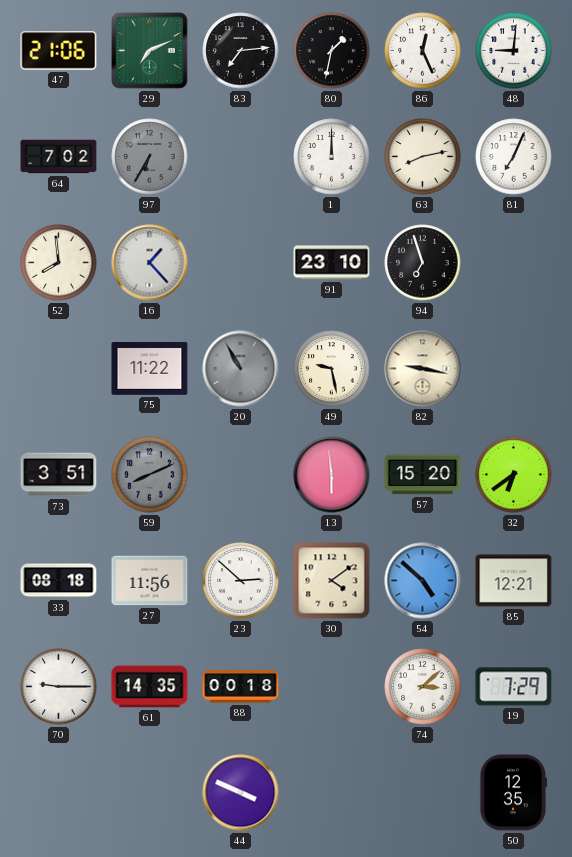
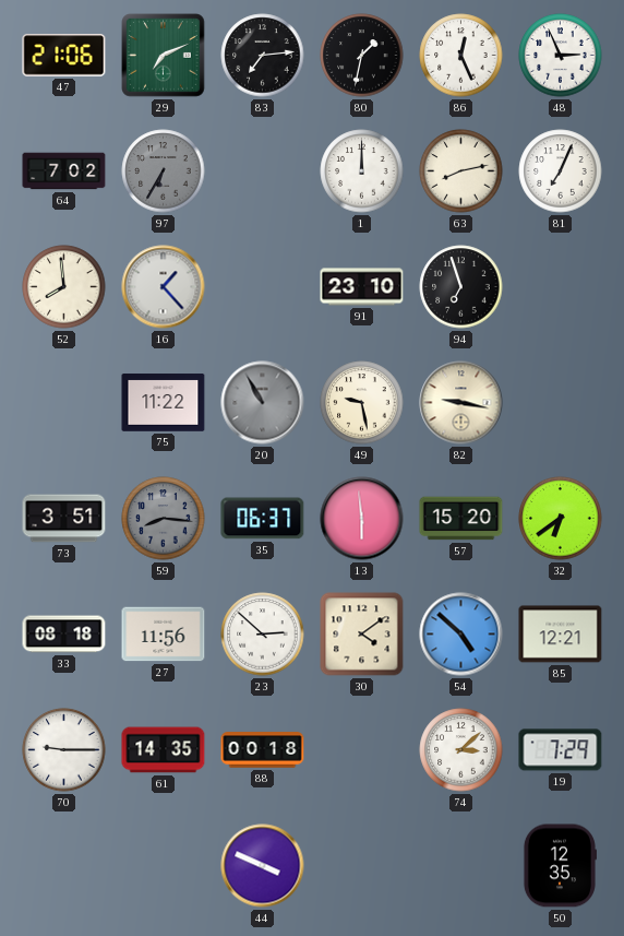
48: 9:01 -> 2:56 (561, 56)
59: 8:11 -> 8:16 (164, 519)
35: none -> 06:37 (263, 519)
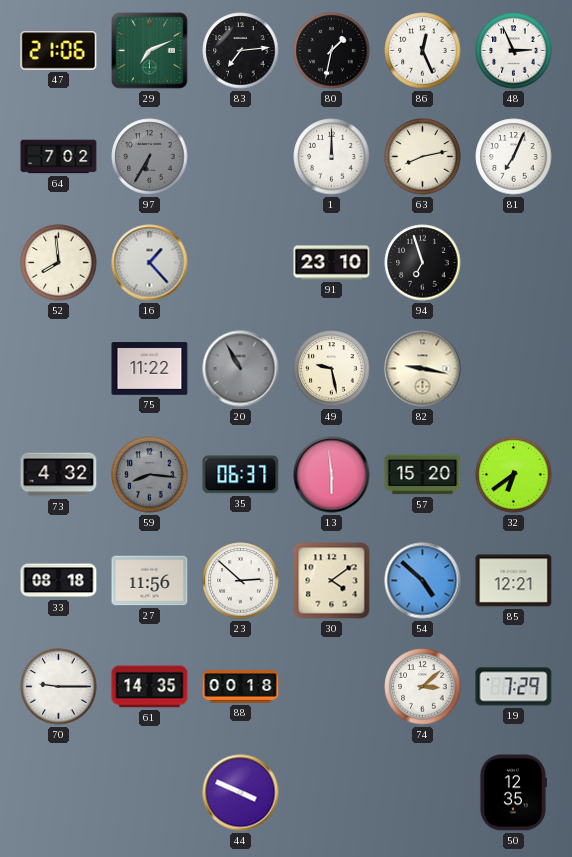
73: 3:51 -> 4:32 (59, 475)
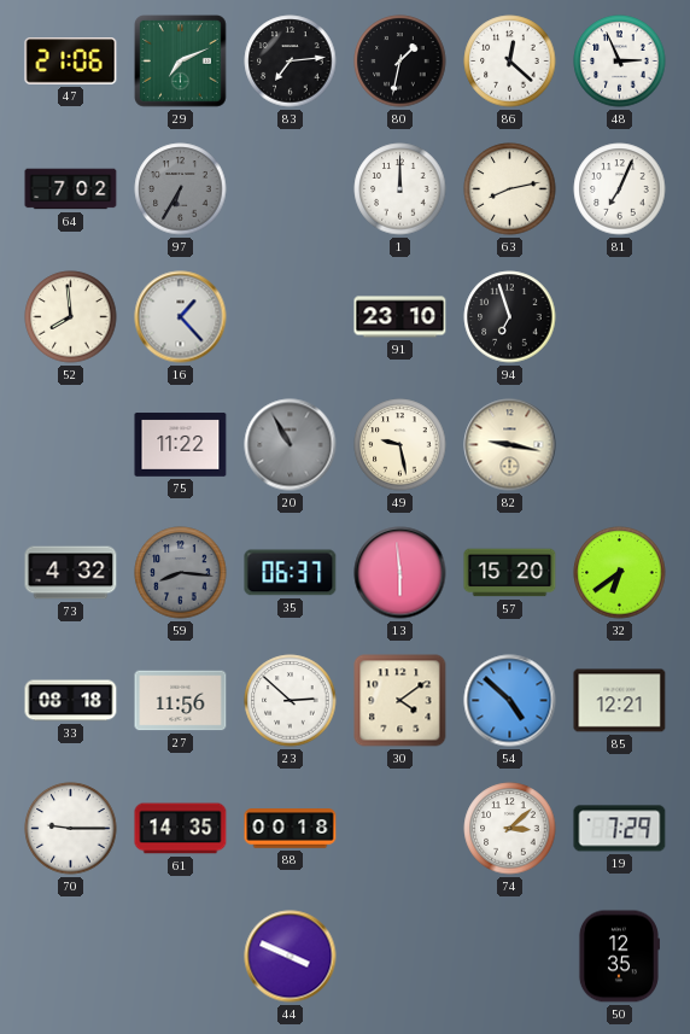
86: 12:26 -> 12:22 (510, 62)
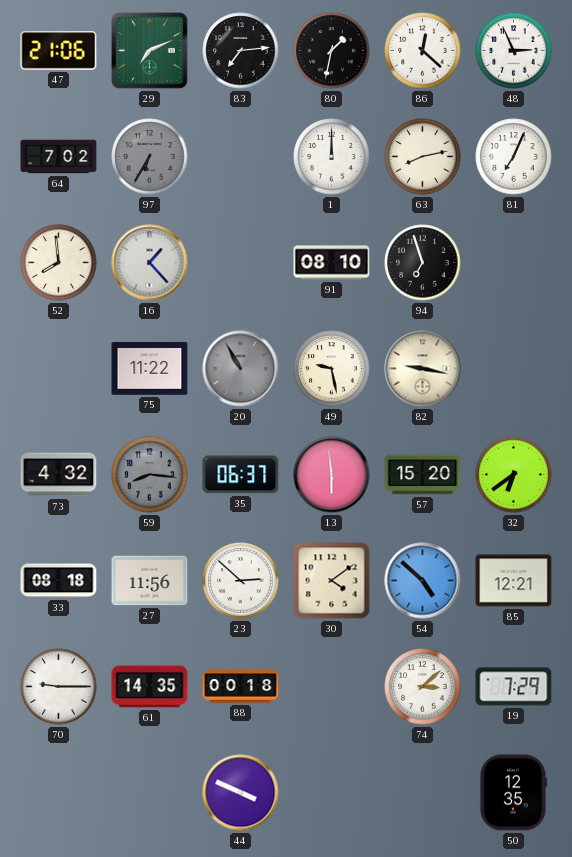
91: 23:10 -> 08:10 (332, 263)
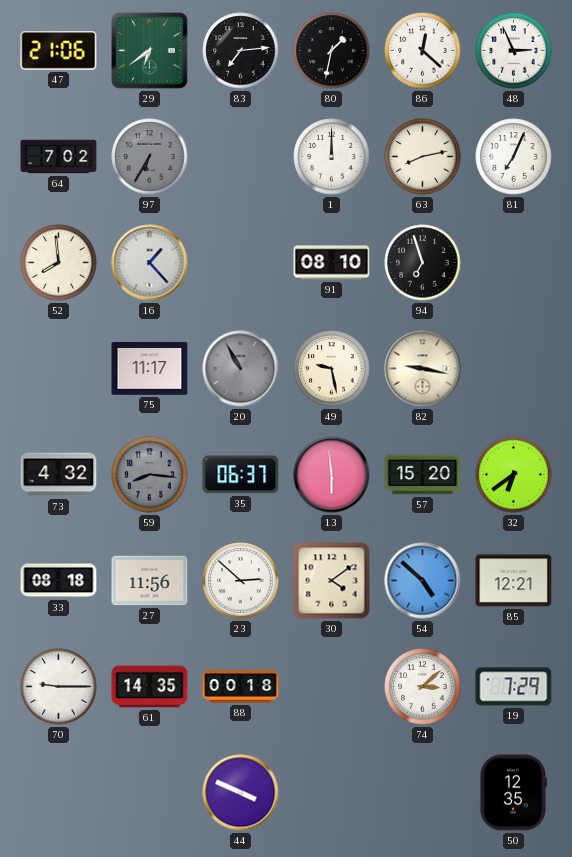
29: 7:11 -> 6:39 (150, 51)
75: 11:22 -> 11:17 (150, 369)
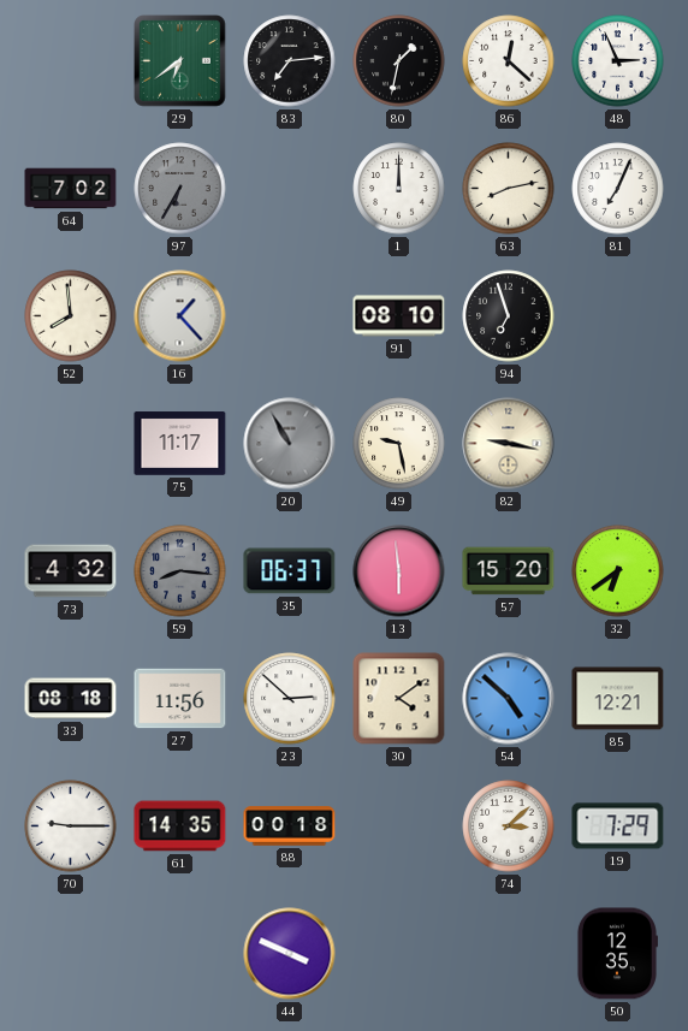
47: 21:06 -> none (59, 51)
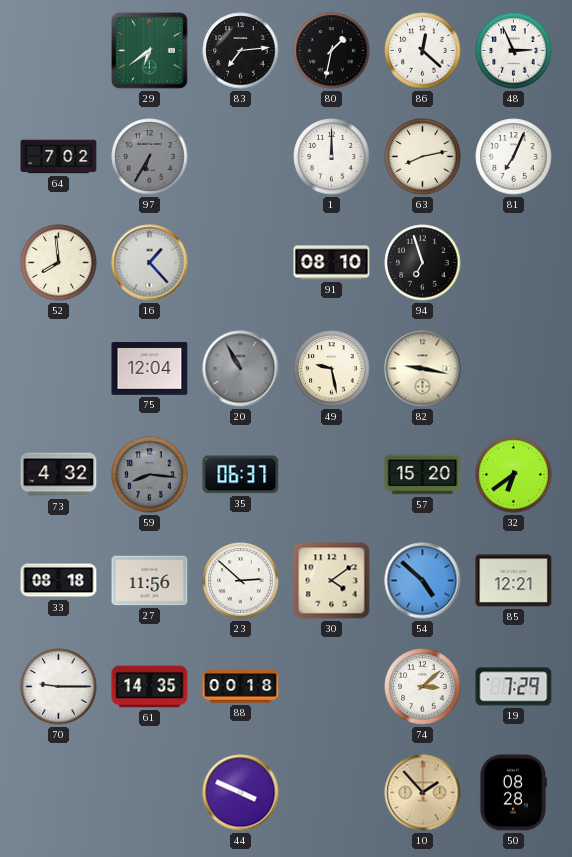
75: 11:17 -> 12:04 (150, 369)
13: 5:59 -> none (399, 571)
10: none -> 1:53 (423, 793)
50: 12:35 -> 08:28 (513, 793)
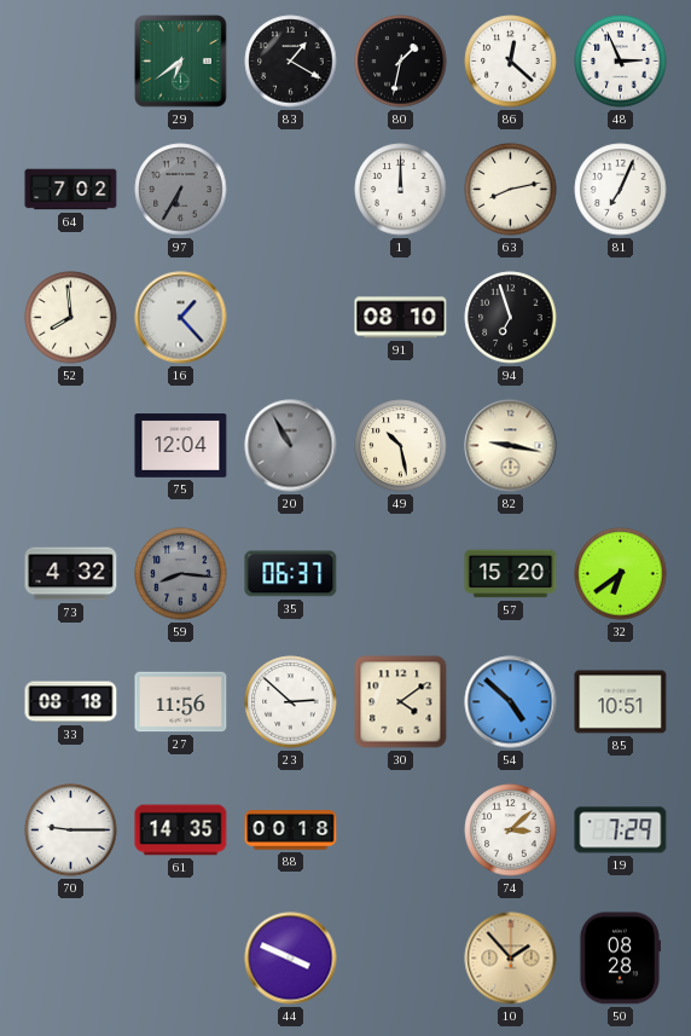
83: 7:14 -> 1:20 (291, 62)
49: 9:28 -> 10:28 (401, 446)
85: 12:21 -> 10:51 (621, 702)
